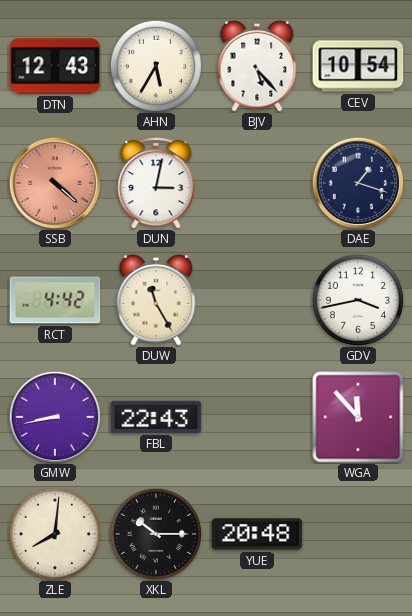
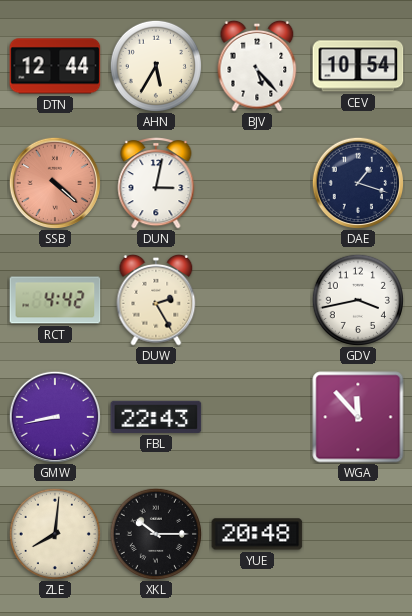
DTN: 12:43 -> 12:44 (55, 66)
DUW: 11:25 -> 2:25 (156, 300)
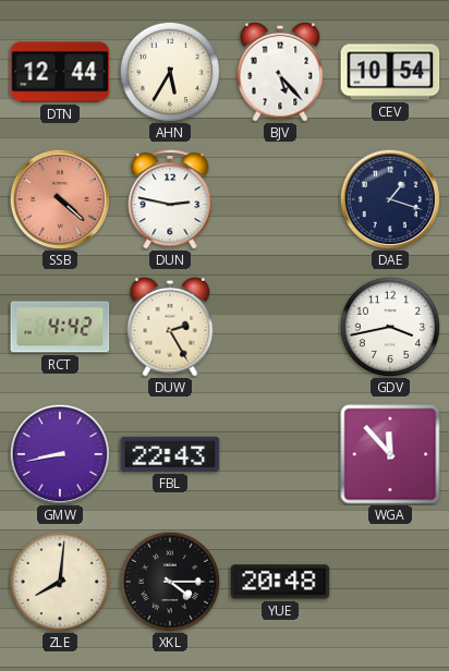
DUN: 3:02 -> 2:47 (170, 199)
XKL: 10:15 -> 4:15 (170, 582)
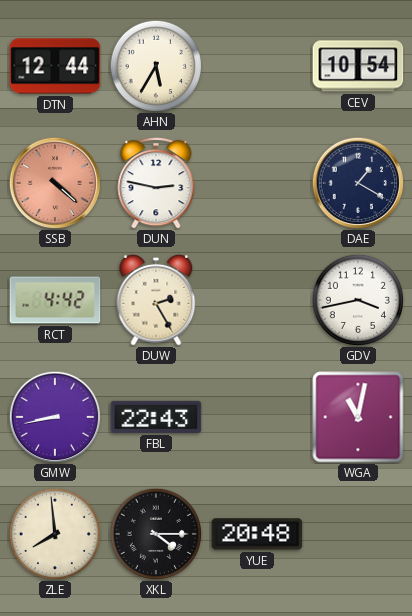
BJV: 5:23 -> none (280, 72)
DAE: 1:18 -> 1:20 (357, 182)
WGA: 11:53 -> 11:02 (358, 417)
ZLE: 8:01 -> 7:59 (55, 534)
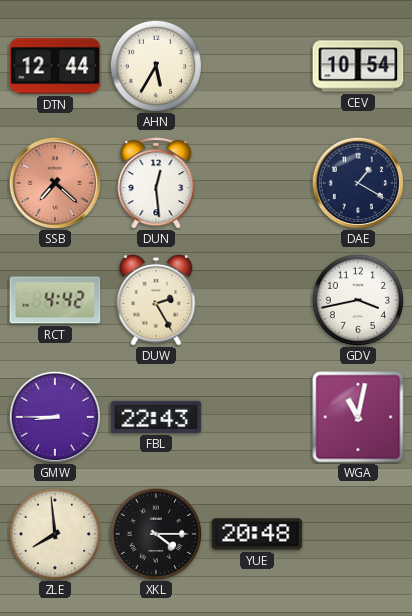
SSB: 4:22 -> 7:22 (54, 182)
DUN: 2:47 -> 12:29 (156, 183)
GMW: 8:43 -> 8:45 (54, 416)
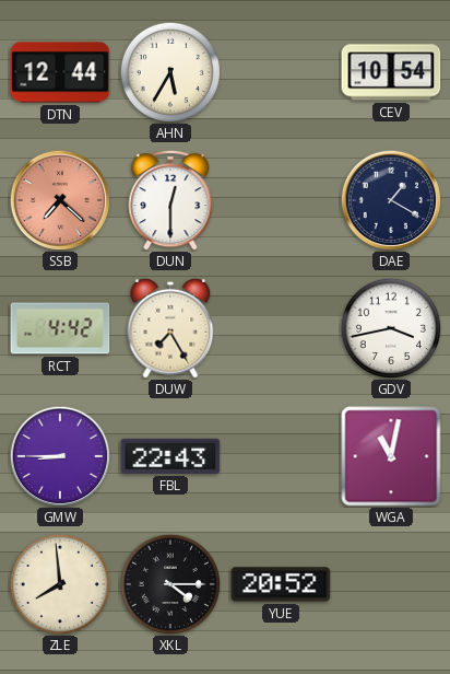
DUN: 12:29 -> 12:30 (170, 200)
DUW: 2:25 -> 7:25 (170, 328)
YUE: 20:48 -> 20:52 (281, 584)
